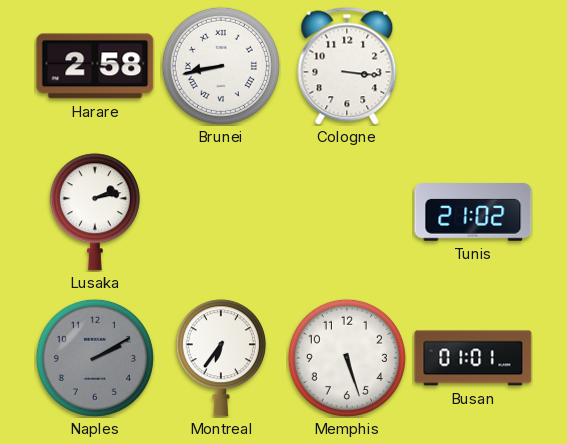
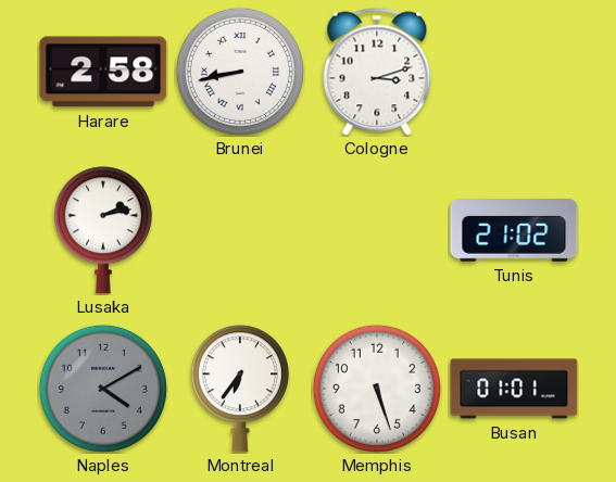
Cologne: 3:16 -> 3:12 (377, 72)
Naples: 2:10 -> 4:10 (103, 389)
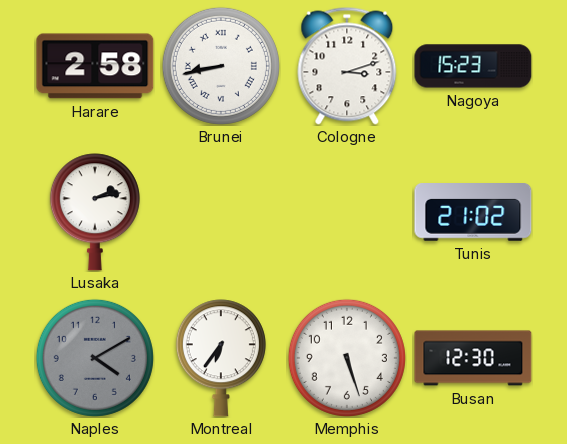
Nagoya: none -> 15:23 (473, 66)
Busan: 01:01 -> 12:30 (473, 358)
